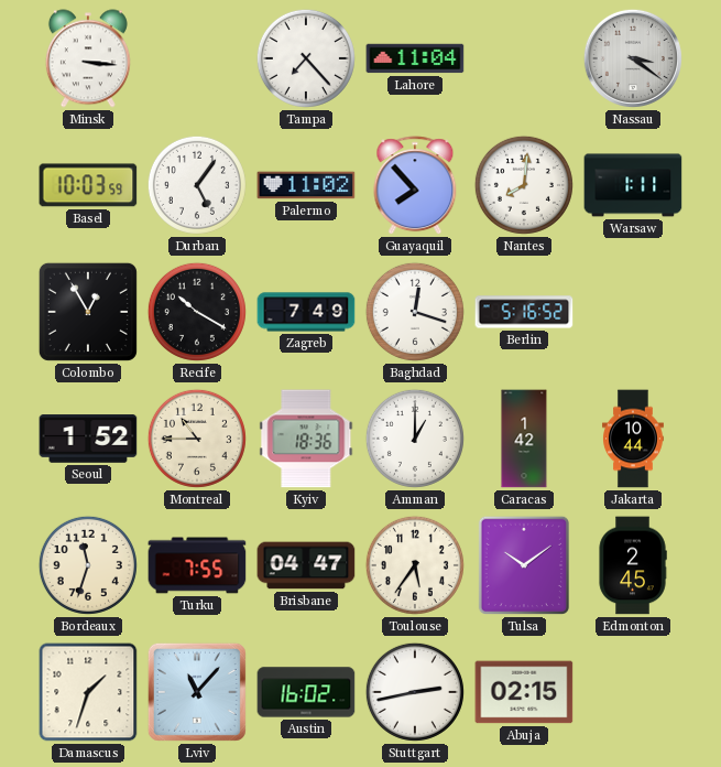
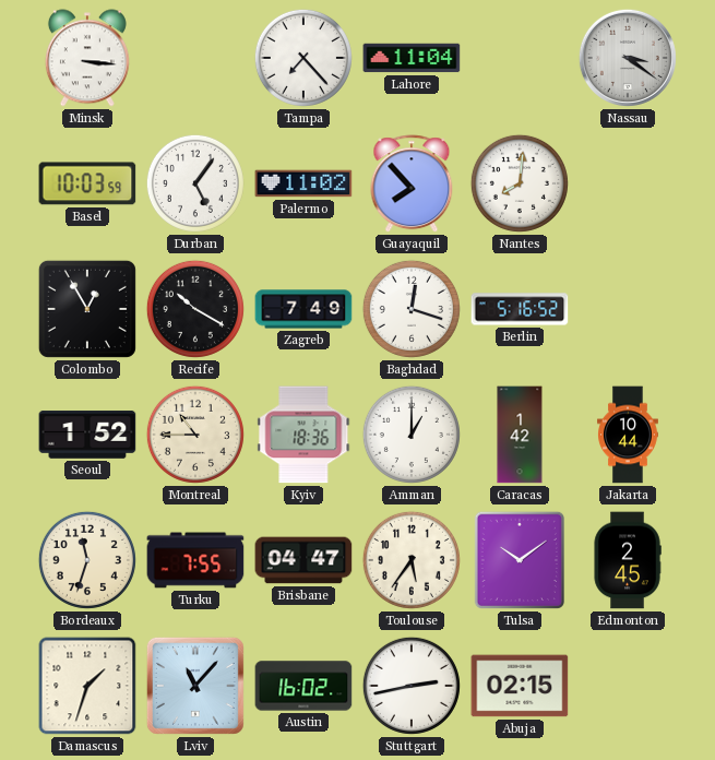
Warsaw: 1:11 -> none (633, 185)
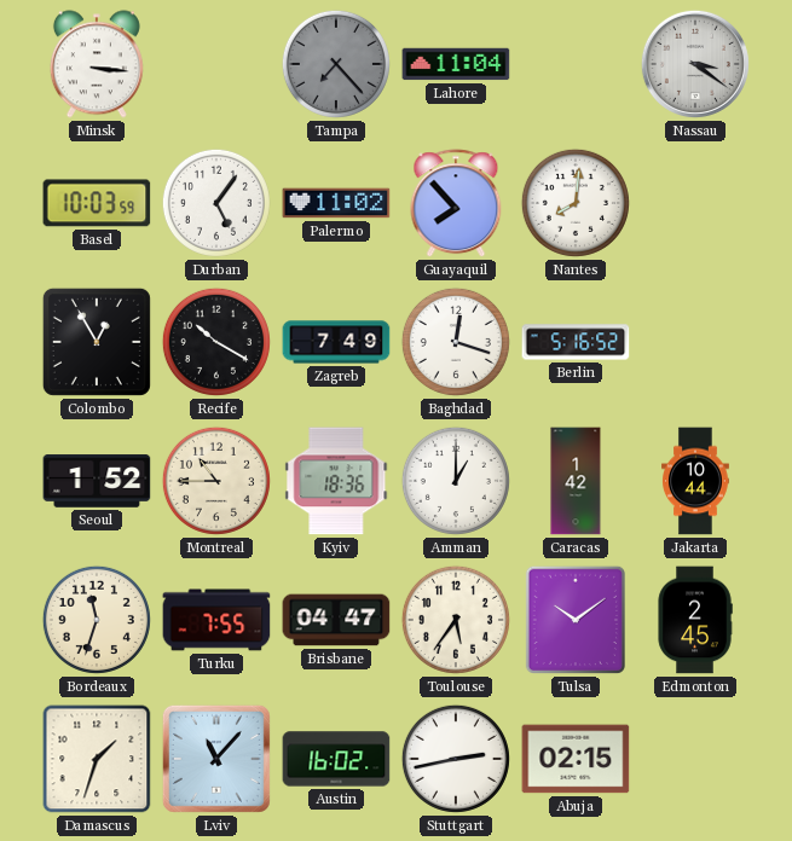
Tampa dial: white -> grey (336, 64)
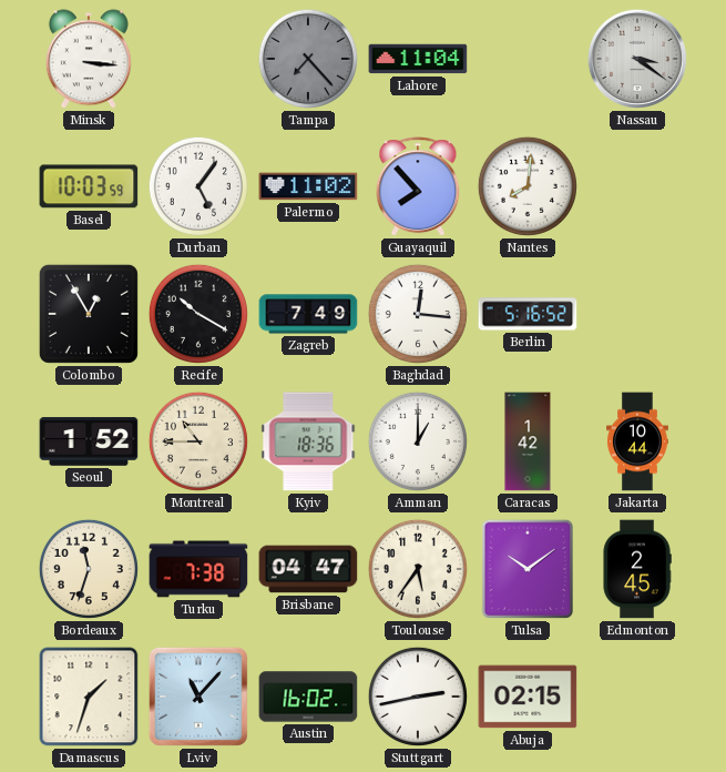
Baghdad: 12:18 -> 12:16 (418, 314)
Turku: 7:55 -> 7:38 (198, 569)
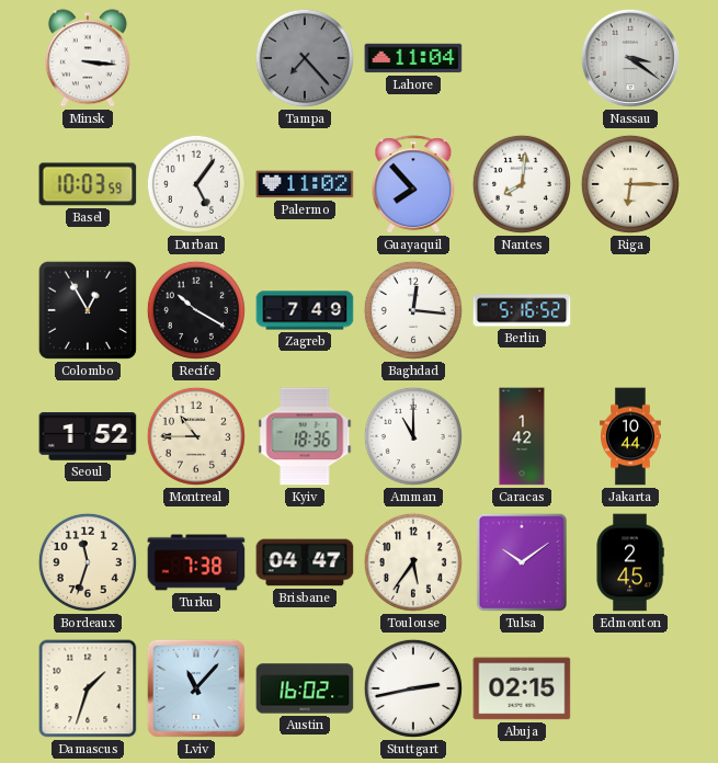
Riga: none -> 6:15 (630, 184)
Amman: 1:00 -> 11:00 (413, 436)
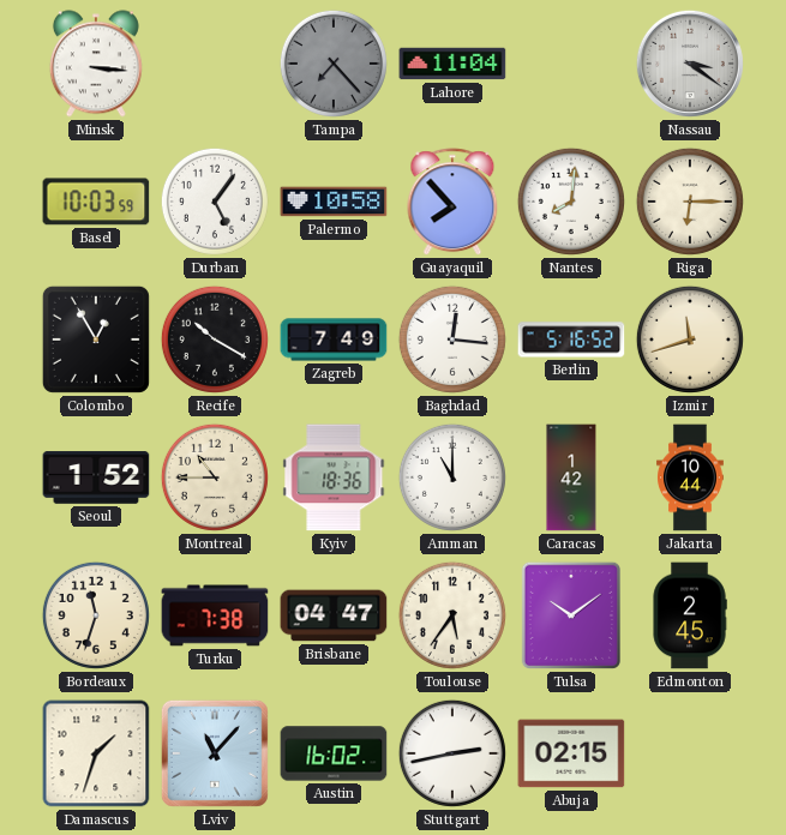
Palermo: 11:02 -> 10:58 (334, 202)
Izmir: none -> 11:42 (690, 340)
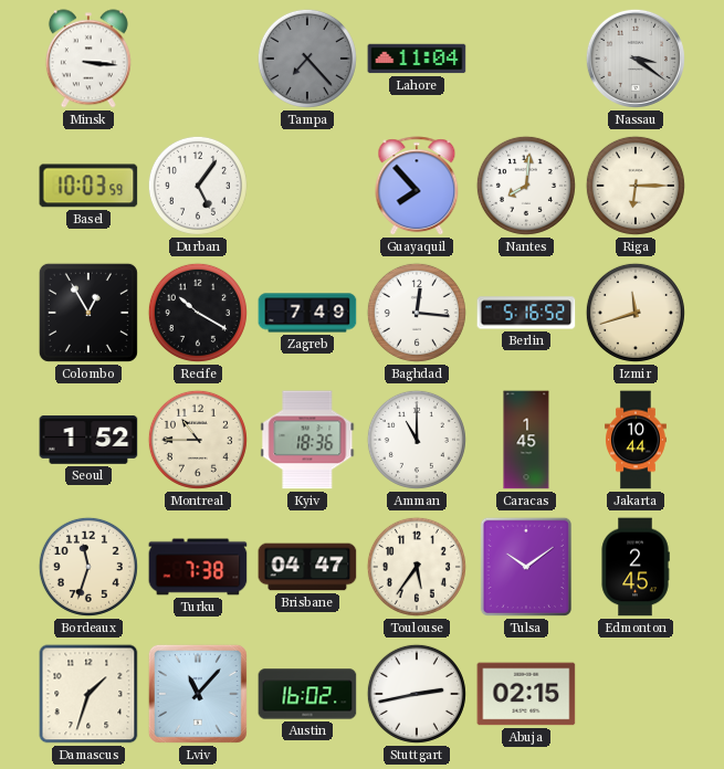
Palermo: 10:58 -> none (334, 202)
Caracas: 1:42 -> 1:45 (526, 440)
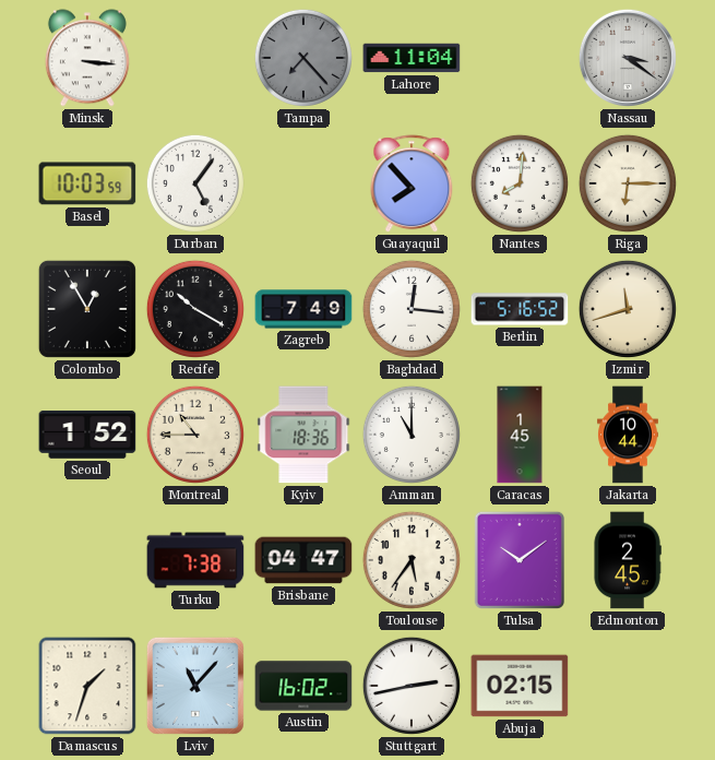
Bordeaux: 11:33 -> none (88, 567)
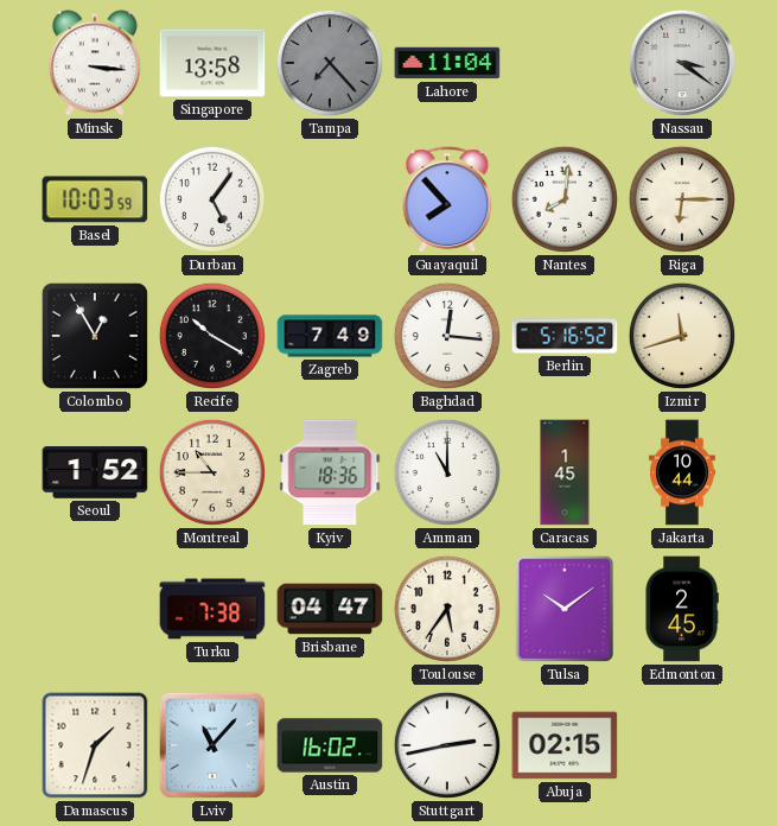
Singapore: none -> 13:58 (212, 63)
